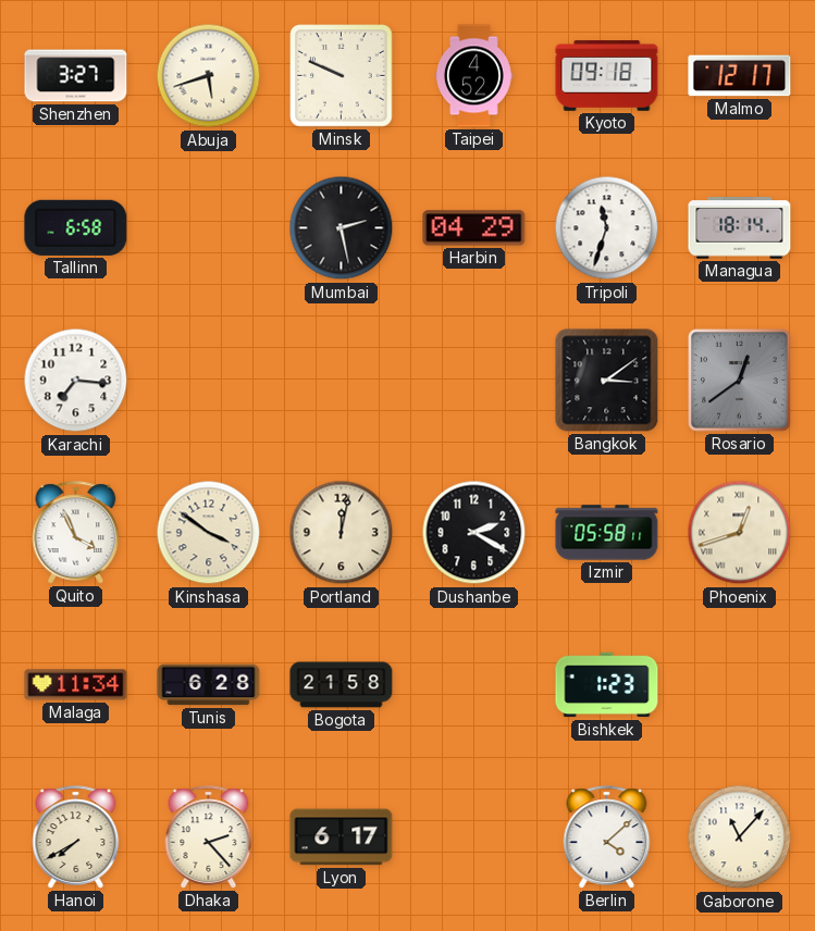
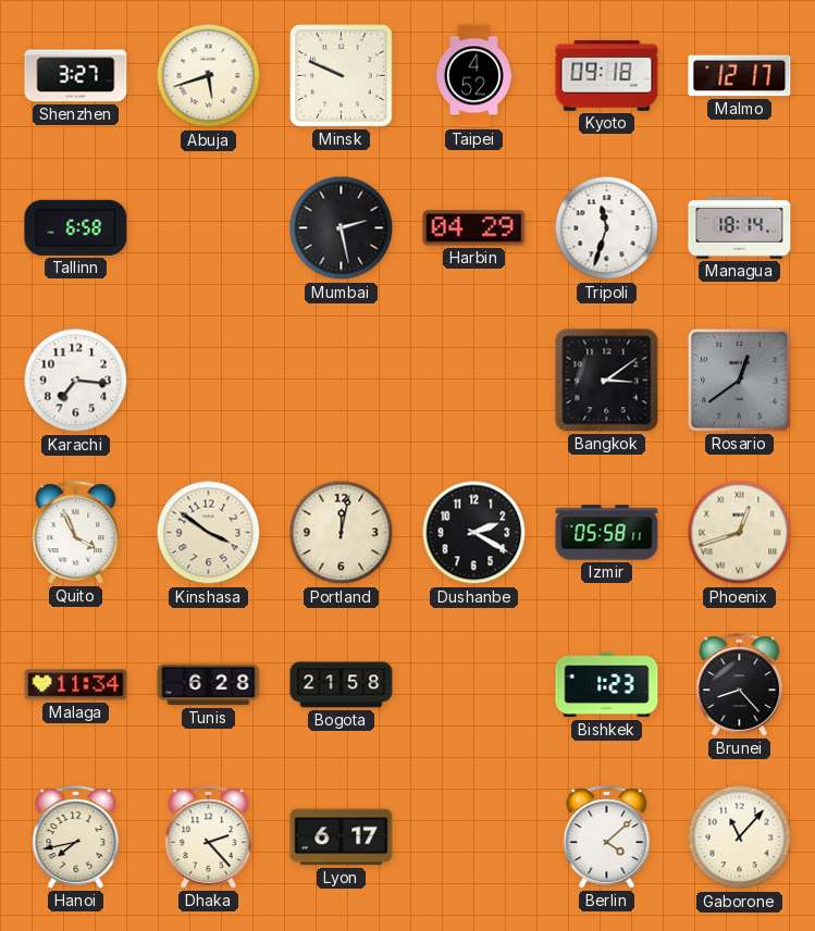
Brunei: none -> 8:23 (740, 685)
Hanoi: 7:40 -> 7:43 (76, 837)
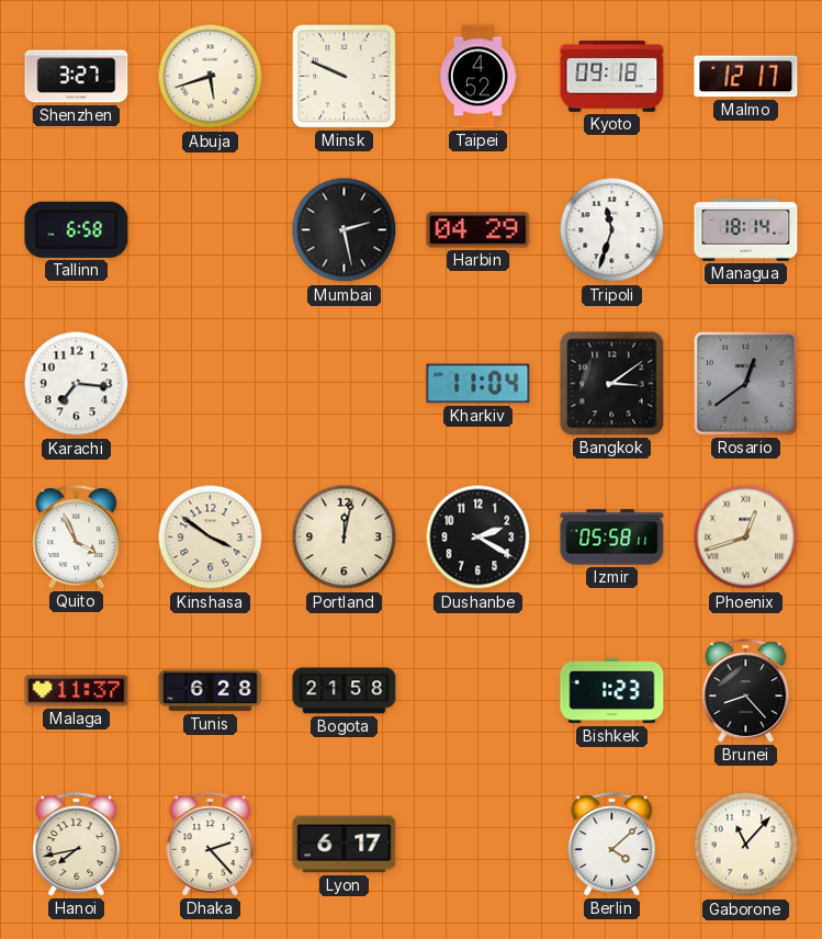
Kharkiv: none -> 11:04 (478, 384)
Malaga: 11:34 -> 11:37 (77, 691)
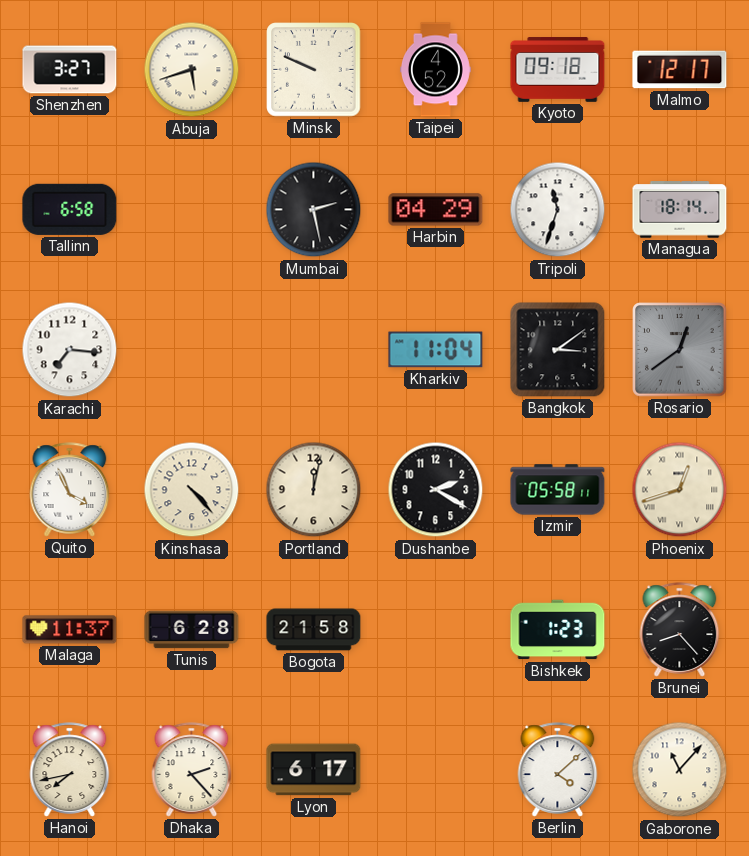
Kinshasa: 3:51 -> 4:23 (192, 490)
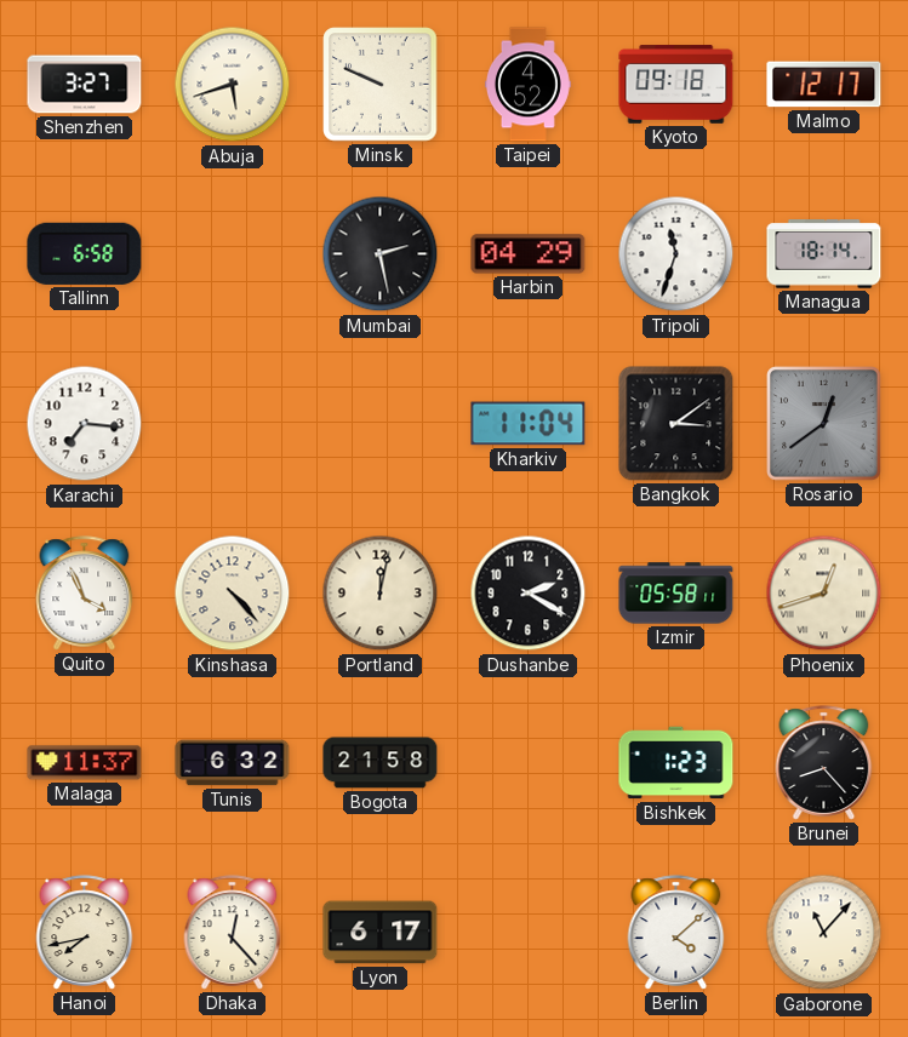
Tunis: 6:28 -> 6:32 (233, 763)
Dhaka: 2:23 -> 12:23 (233, 933)
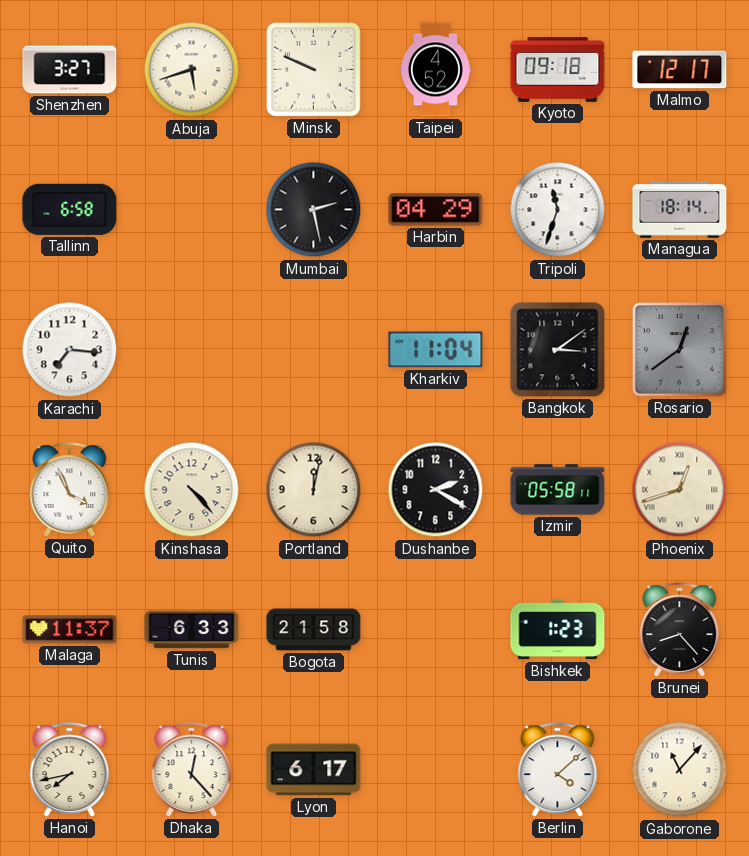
Tunis: 6:32 -> 6:33 (192, 630)
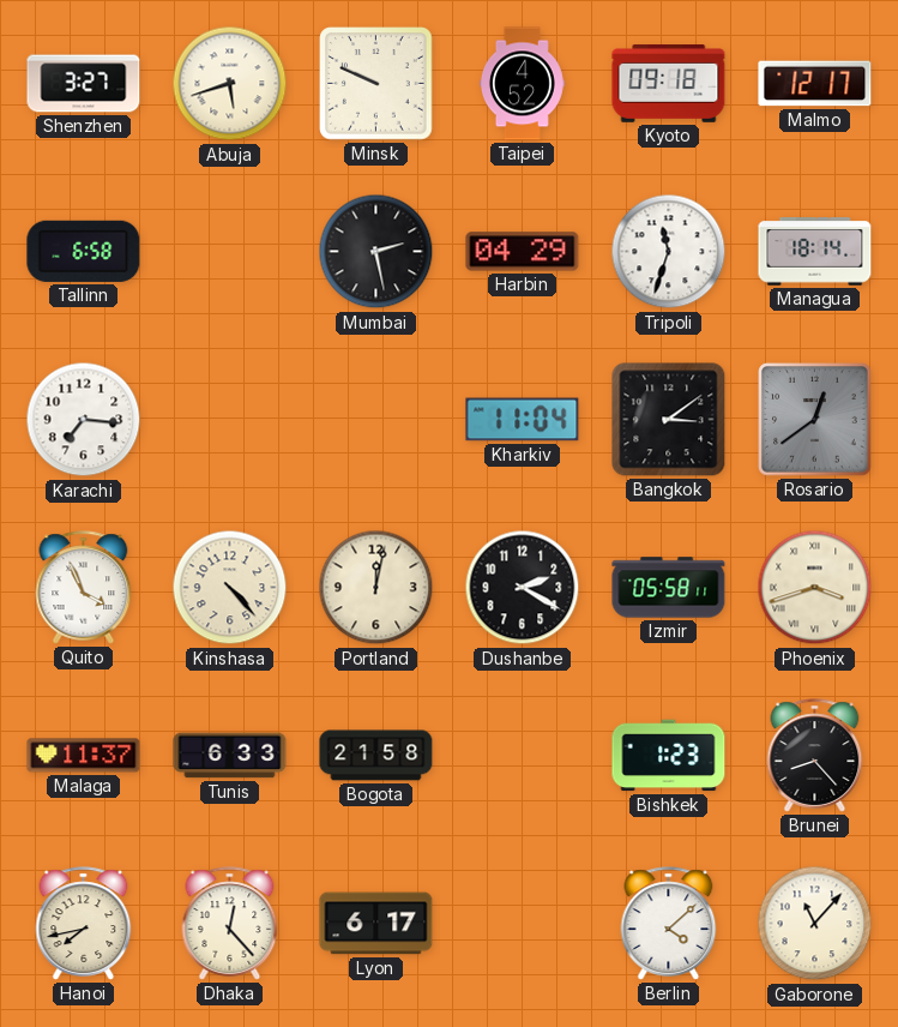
Phoenix: 12:42 -> 3:42 (815, 588)
